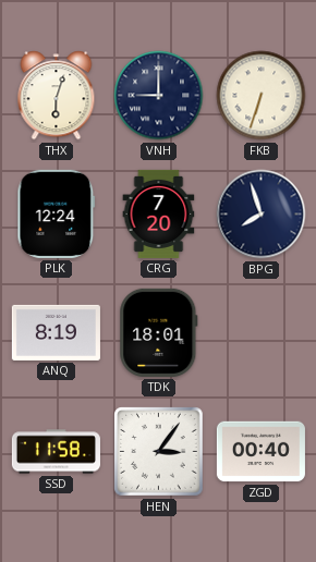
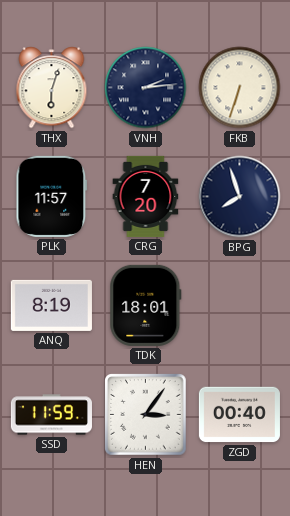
VNH: 9:00 -> 2:14 (146, 88)
PLK: 12:24 -> 11:57 (52, 196)
SSD: 11:58 -> 11:59 (51, 415)
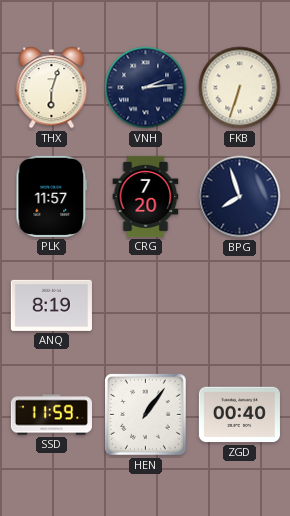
TDK: 18:01 -> none (146, 305)
HEN: 3:06 -> 1:06 (146, 415)
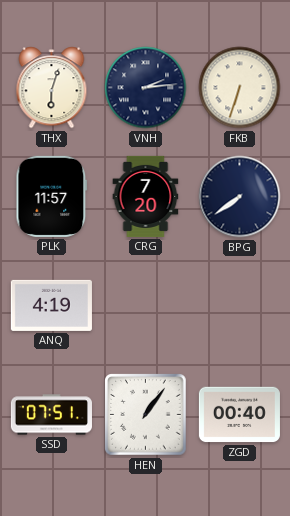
BPG: 7:57 -> 7:39 (240, 197)
ANQ: 8:19 -> 4:19 (51, 305)
SSD: 11:59 -> 07:51 (51, 415)
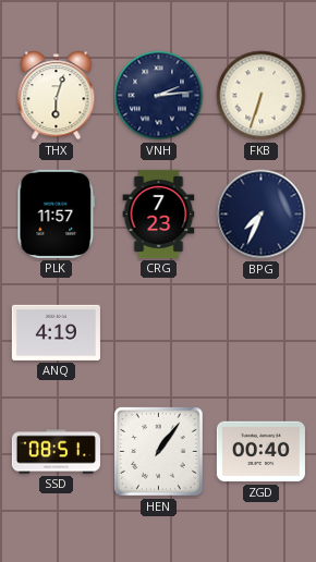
CRG: 7:20 -> 7:23 (159, 213)
BPG: 7:39 -> 7:34 (262, 215)
SSD: 07:51 -> 08:51 (56, 452)
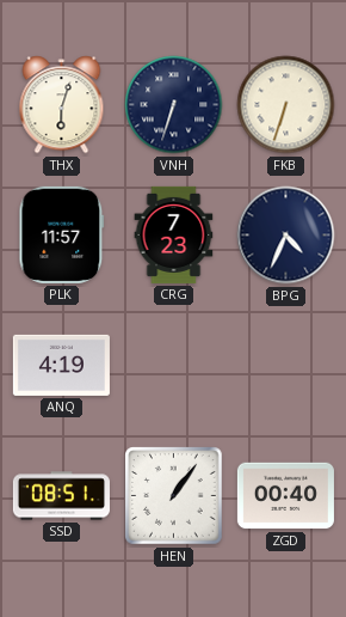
VNH: 2:14 -> 6:33 (174, 105)
BPG: 7:34 -> 4:34 (286, 236)
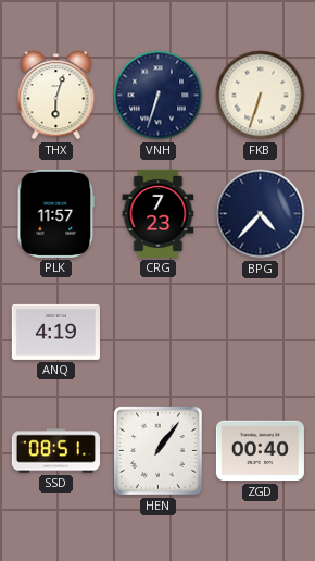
BPG: 4:34 -> 4:37 (261, 214)
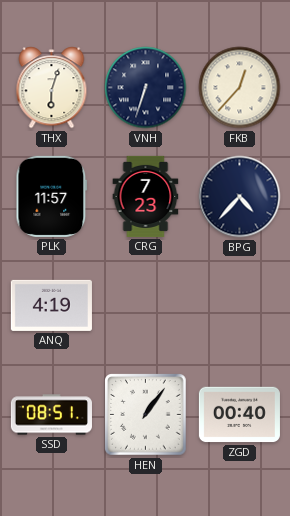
FKB: 6:33 -> 12:37 (240, 88)
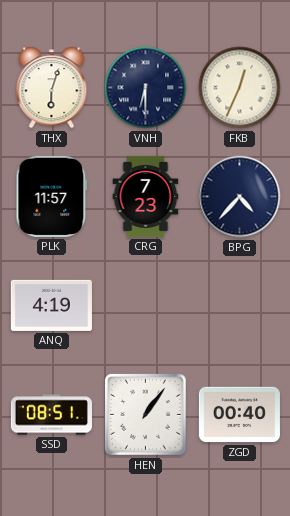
VNH: 6:33 -> 6:30 (146, 88)
FKB: 12:37 -> 12:34 (240, 88)
